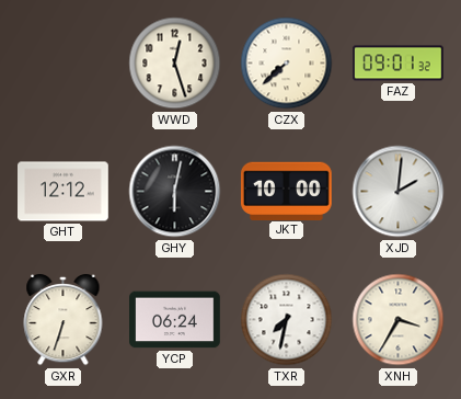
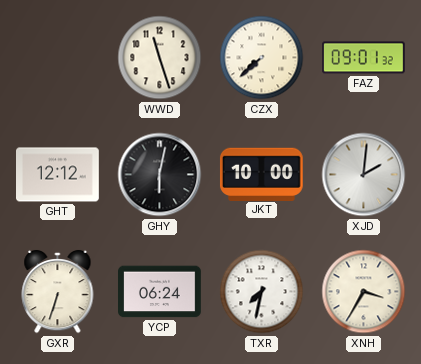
WWD: 12:27 -> 11:27 (160, 58)
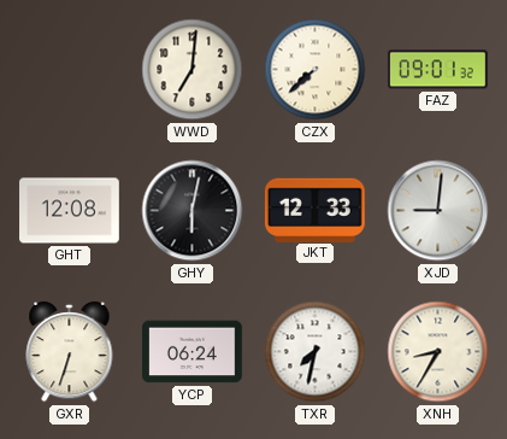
WWD: 11:27 -> 7:01 (193, 70)
GHT: 12:12 -> 12:08 (70, 211)
JKT: 10:00 -> 12:33 (314, 210)
XJD: 2:01 -> 9:01 (438, 211)
XNH: 3:35 -> 8:35 (438, 352)
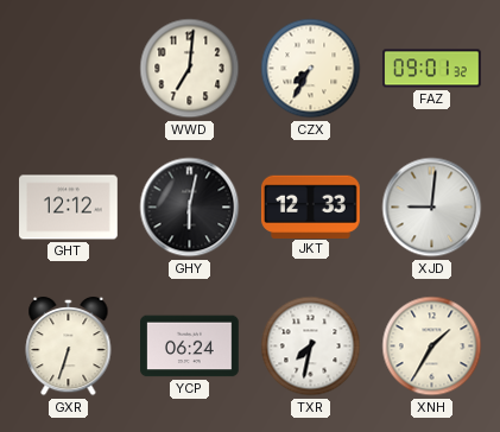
CZX: 7:38 -> 7:35 (311, 69)
GHT: 12:08 -> 12:12 (69, 208)
XNH: 8:35 -> 1:35 (432, 347)
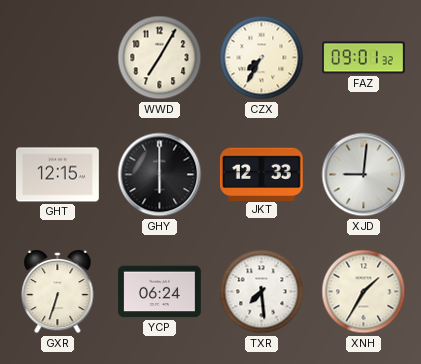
WWD: 7:01 -> 7:05 (160, 58)
GHT: 12:12 -> 12:15 (58, 175)
GHY: 6:02 -> 6:00 (160, 175)
TXR: 7:32 -> 7:29 (262, 292)
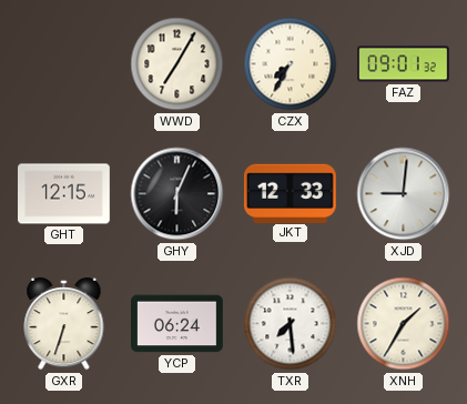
GHY: 6:00 -> 6:04 (177, 194)
